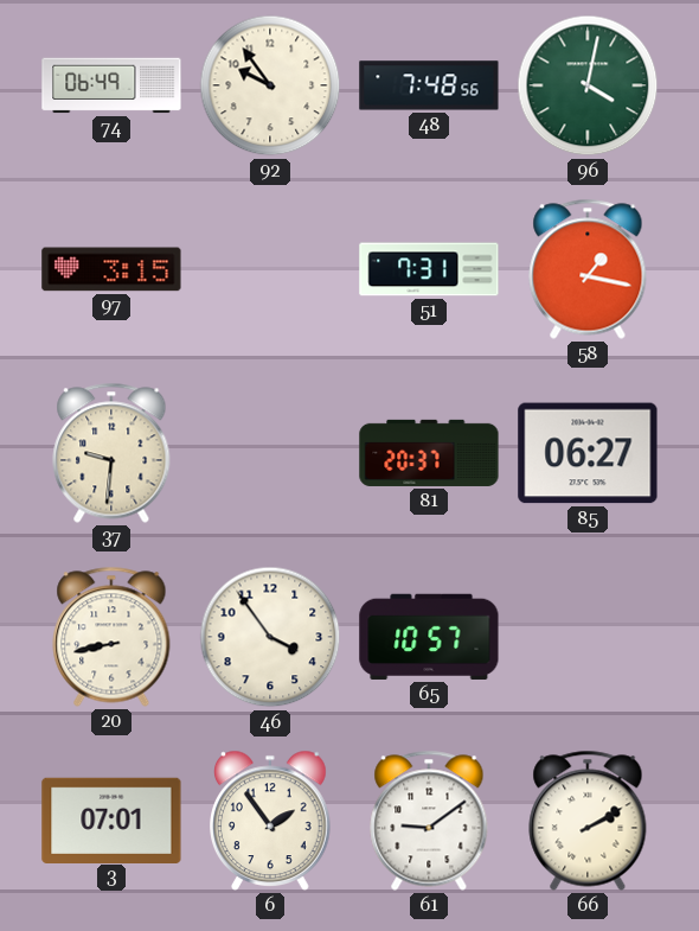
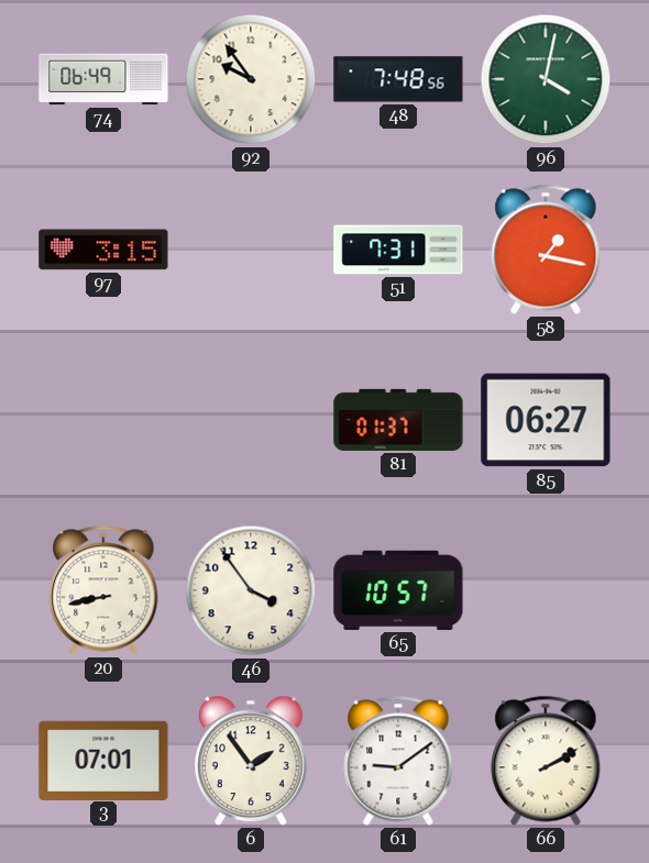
37: 9:31 -> none (111, 453)
81: 20:37 -> 01:37 (398, 420)
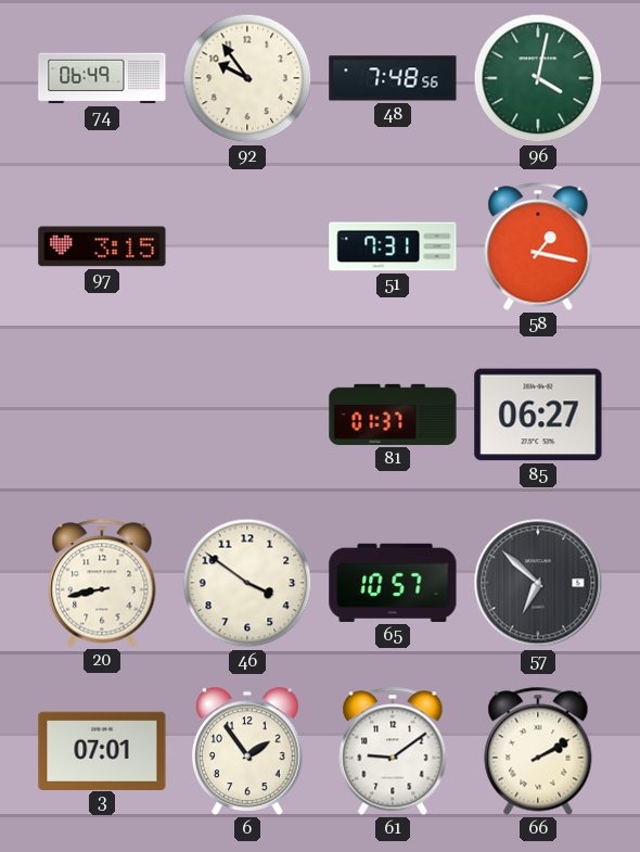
46: 3:54 -> 3:51 (247, 583)
57: none -> 6:52 (538, 583)
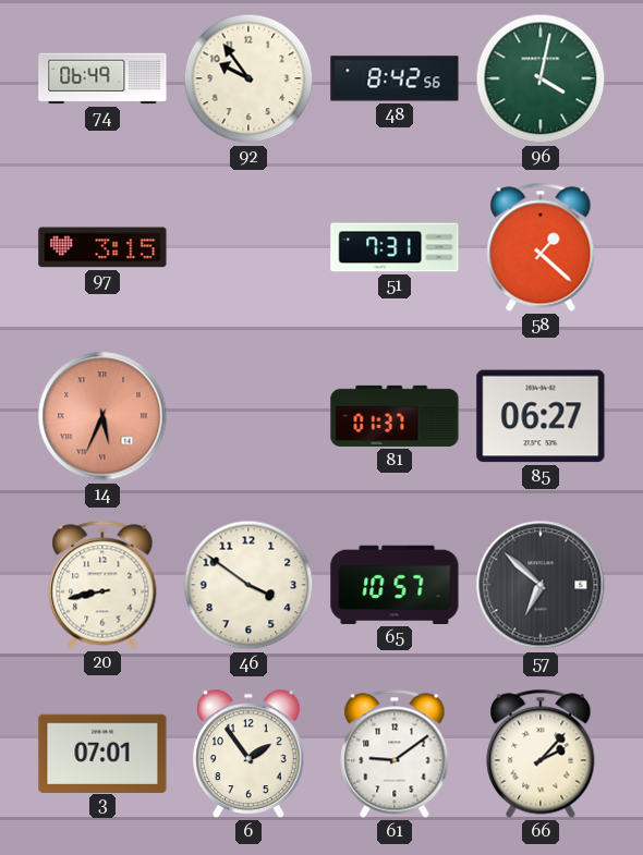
48: 7:48 -> 8:42 (395, 78)
58: 1:17 -> 1:22 (541, 247)
14: none -> 5:34 (102, 416)
66: 2:10 -> 2:07 (541, 754)
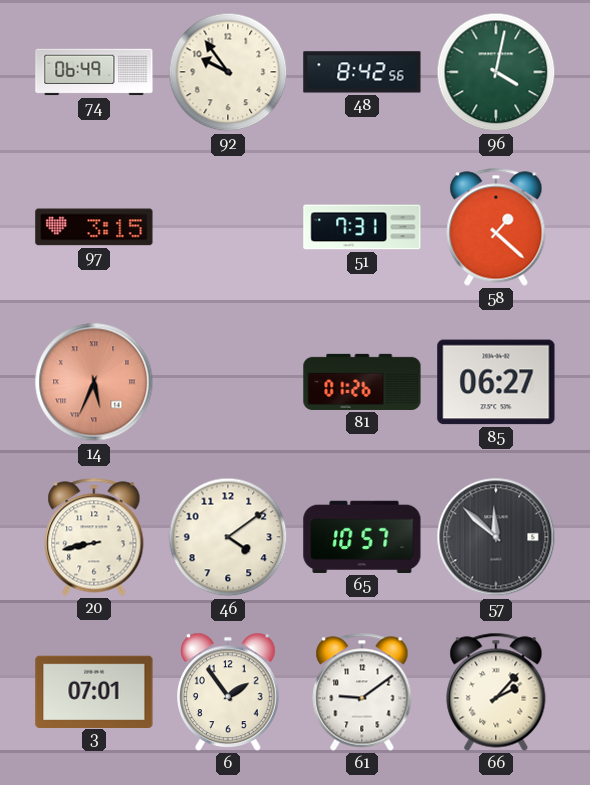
81: 01:37 -> 01:26 (362, 382)
46: 3:51 -> 4:09 (228, 537)
57: 6:52 -> 11:52 (496, 537)
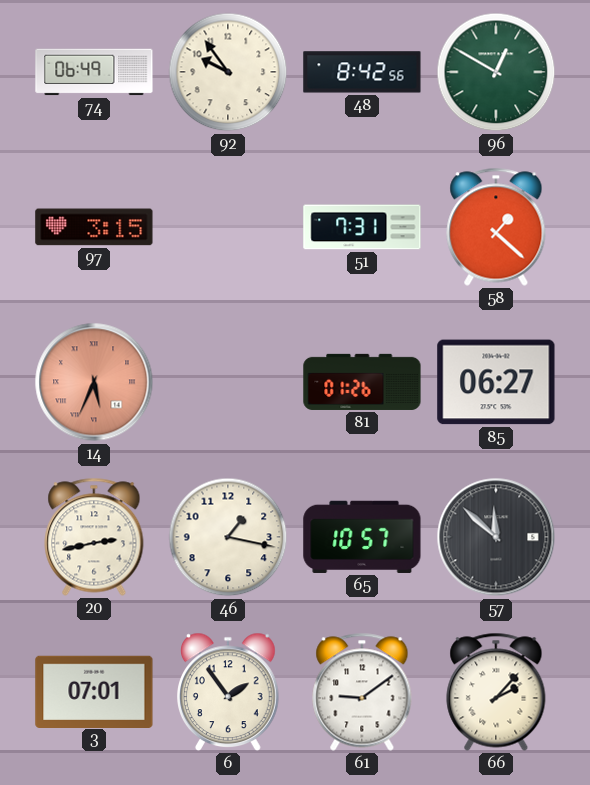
96: 4:02 -> 12:50 (496, 72)
20: 8:43 -> 2:43 (94, 537)
46: 4:09 -> 1:17 (228, 537)
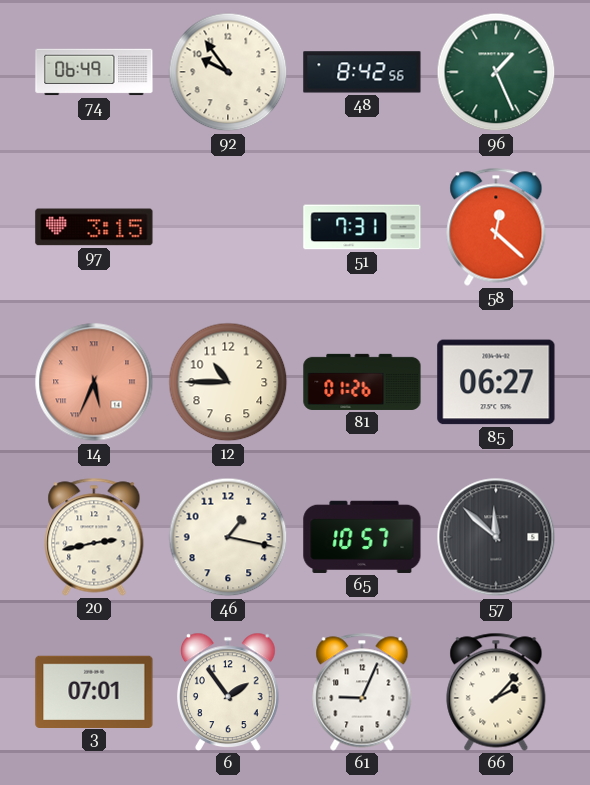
96: 12:50 -> 1:26 (496, 72)
58: 1:22 -> 12:22 (496, 227)
12: none -> 10:45 (228, 382)
61: 9:09 -> 9:04 (362, 692)
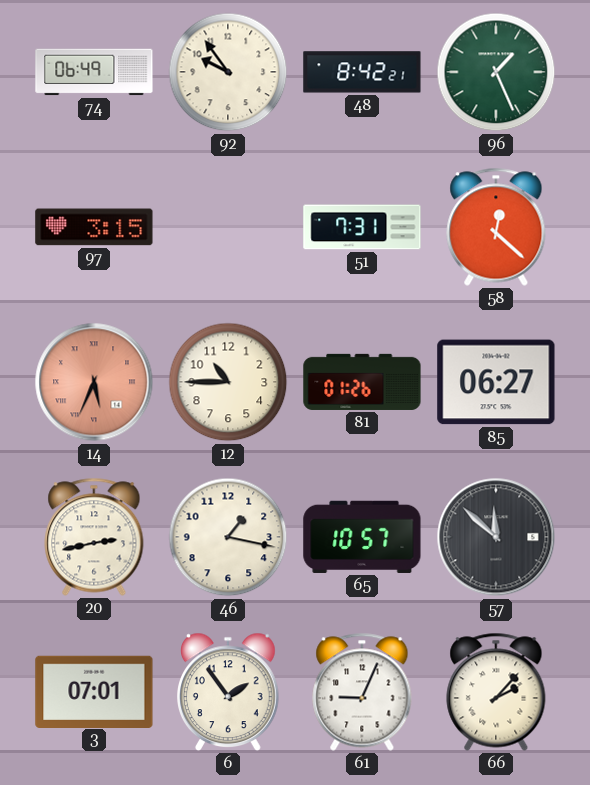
48: 8:42:56 -> 8:42:21 (362, 72)
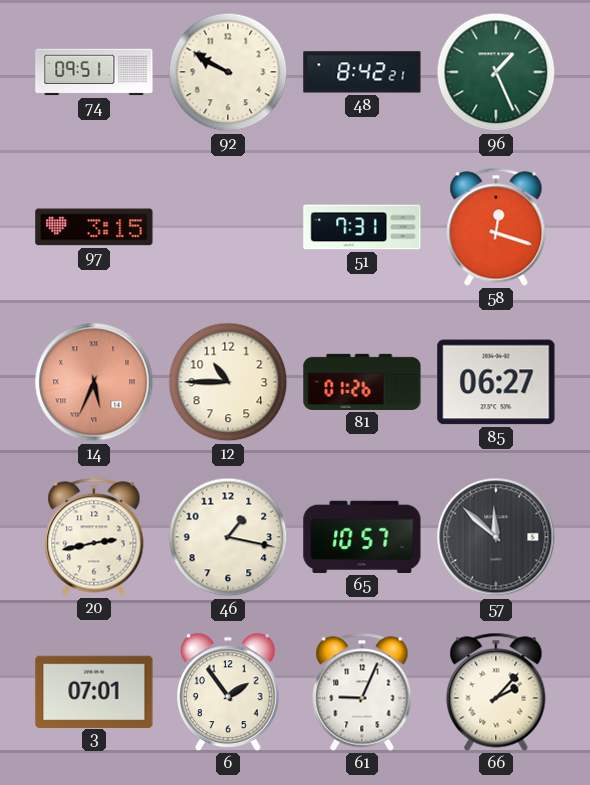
74: 06:49 -> 09:51 (94, 72)
92: 9:54 -> 9:50 (228, 72)
58: 12:22 -> 12:18 (496, 227)
